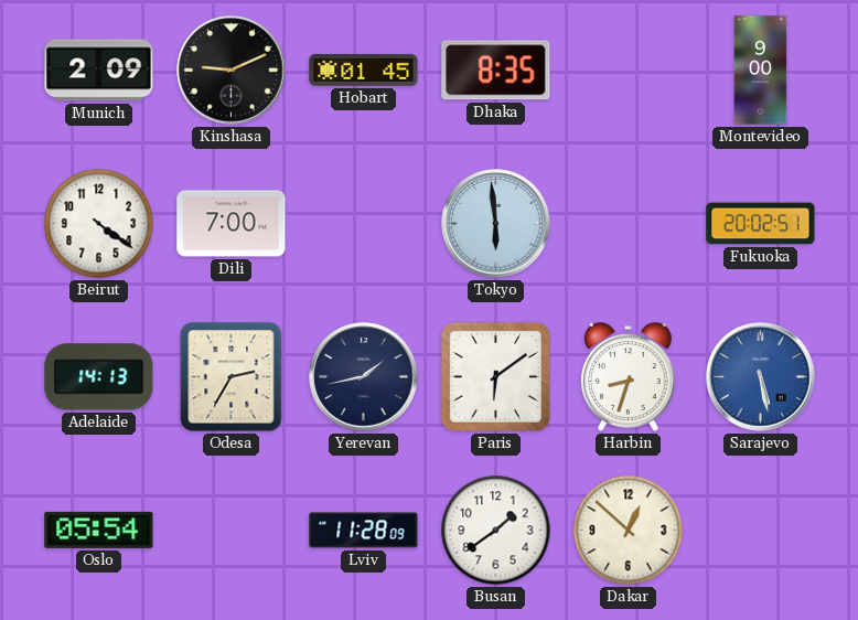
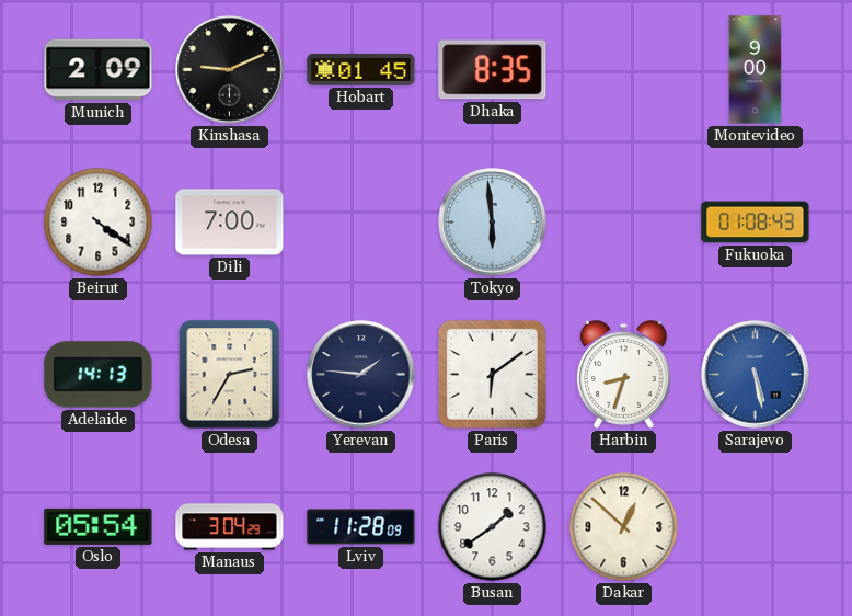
Fukuoka: 20:02 -> 01:08 (756, 223)
Yerevan: 1:43 -> 1:46 (361, 375)
Manaus: none -> 3:04 (230, 527)
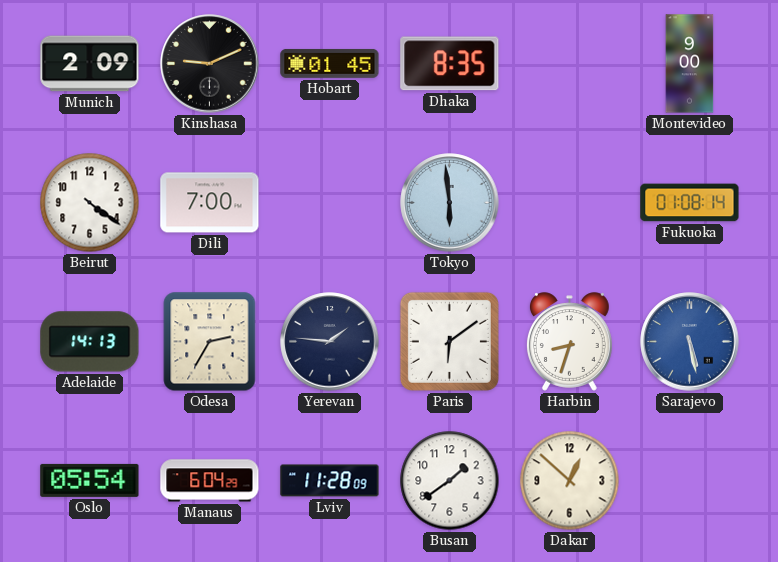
Fukuoka: 01:08:43 -> 01:08:14 (690, 203)
Manaus: 3:04 -> 6:04 (210, 481)
